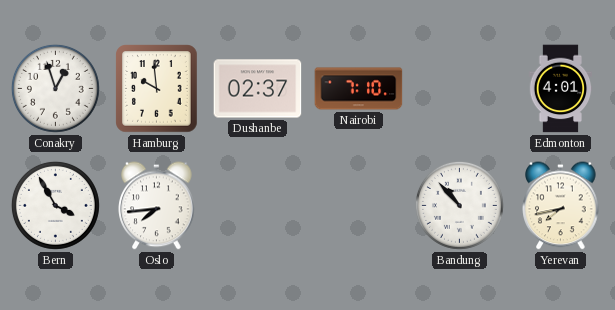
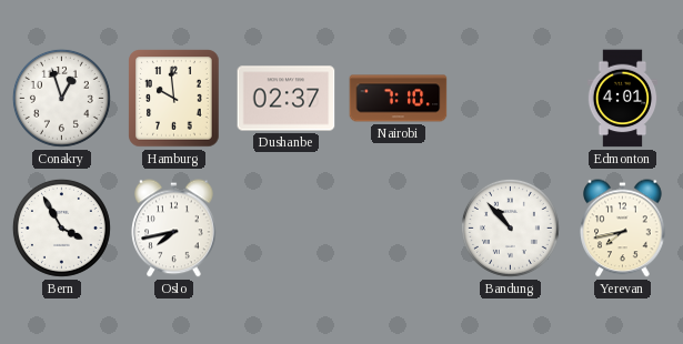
Oslo: 7:44 -> 7:43 (174, 229)
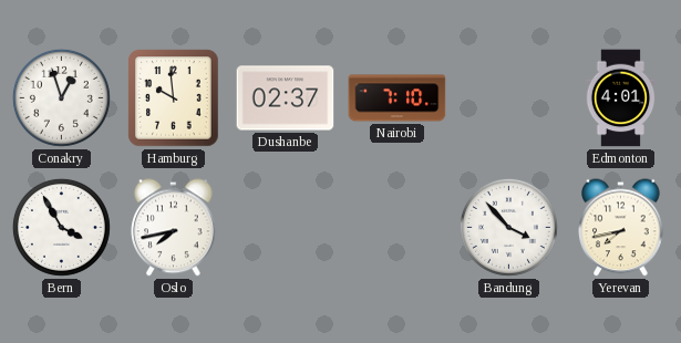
Bandung: 10:53 -> 3:53 (508, 227)
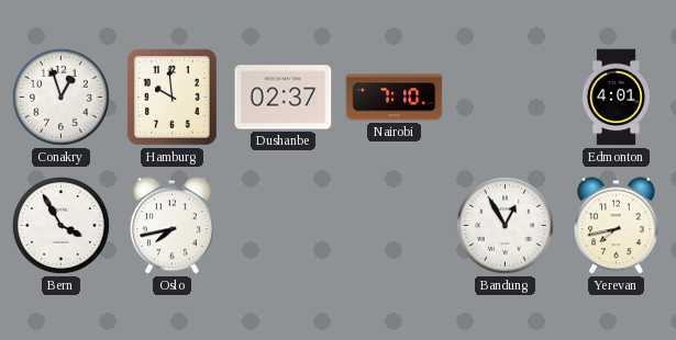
Bandung: 3:53 -> 12:55 (505, 225)
